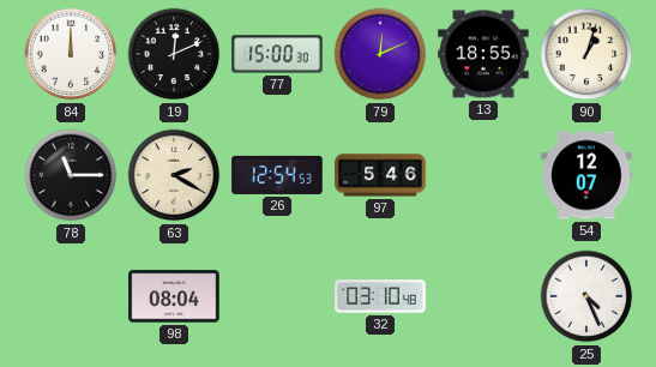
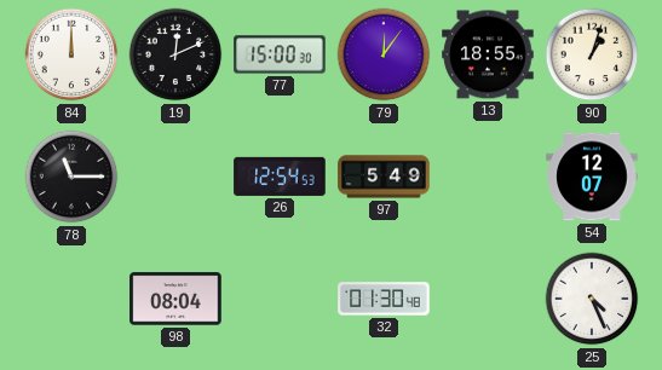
79: 12:11 -> 12:06 (384, 54)
63: 2:20 -> none (174, 175)
97: 5:46 -> 5:49 (384, 177)
32: 03:10 -> 01:30 (384, 299)
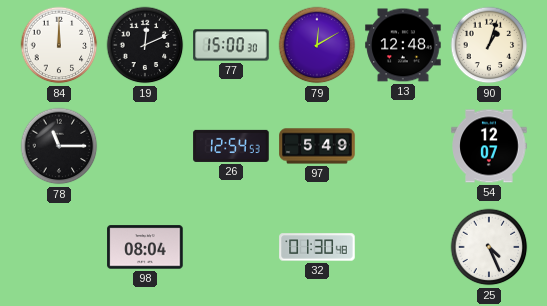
79: 12:06 -> 12:10 (317, 45)
13: 18:55 -> 12:48 (403, 45)
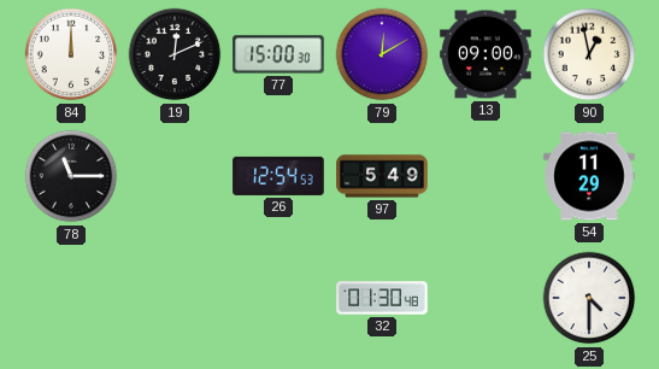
13: 12:48 -> 09:00 (486, 54)
90: 1:03 -> 12:58 (589, 54)
54: 12:07 -> 11:29 (589, 176)
98: 08:04 -> none (145, 247)
25: 4:26 -> 4:30 (589, 298)
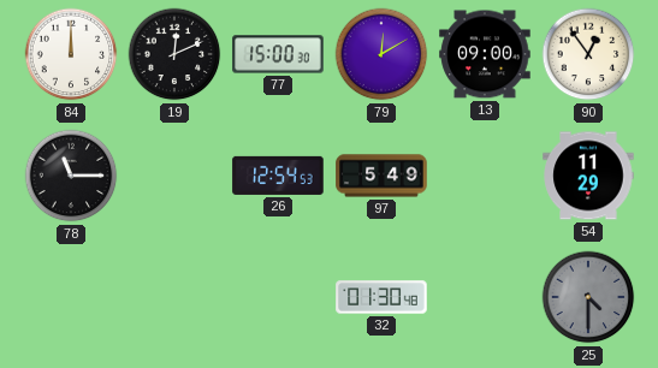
90: 12:58 -> 12:54 (588, 54)
25 dial: white -> grey (588, 297)
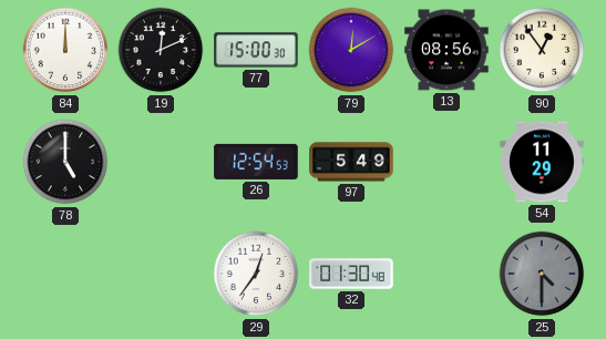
13: 09:00 -> 08:56 (446, 50)
78: 11:15 -> 5:00 (65, 162)
29: none -> 12:36 (256, 274)
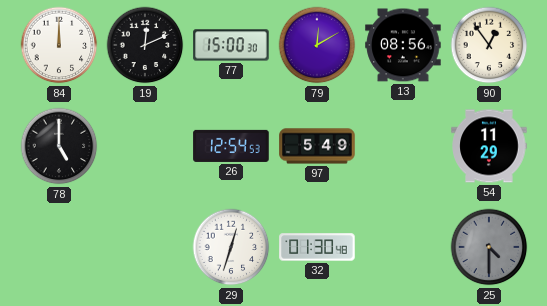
29: 12:36 -> 12:33 (231, 247)
